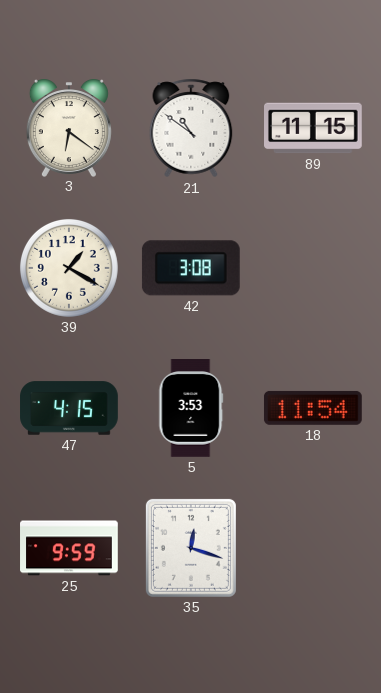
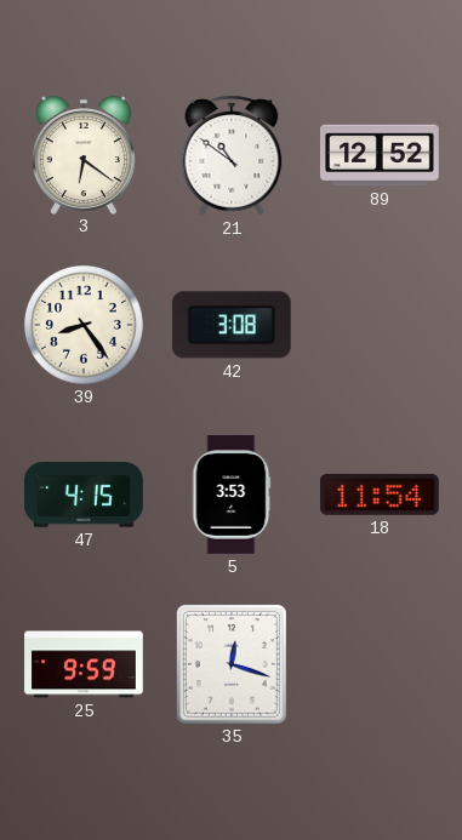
89: 11:15 -> 12:52 (381, 155)
39: 1:20 -> 8:24 (84, 325)
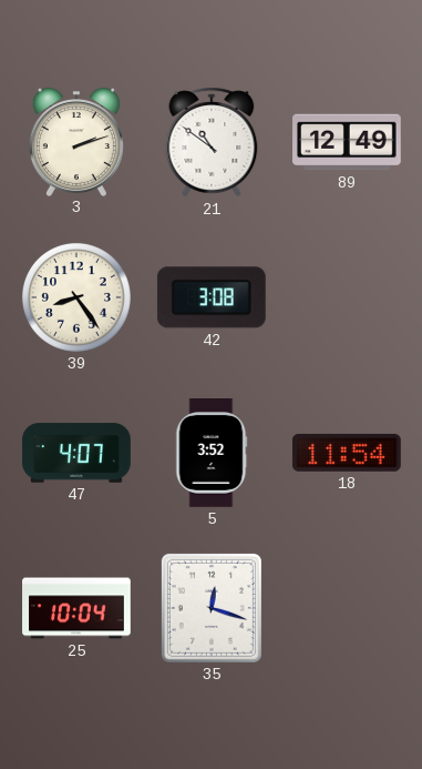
3: 6:21 -> 2:12 (76, 142)
89: 12:52 -> 12:49 (348, 142)
47: 4:15 -> 4:07 (76, 453)
5: 3:53 -> 3:52 (212, 454)
25: 9:59 -> 10:04 (76, 608)
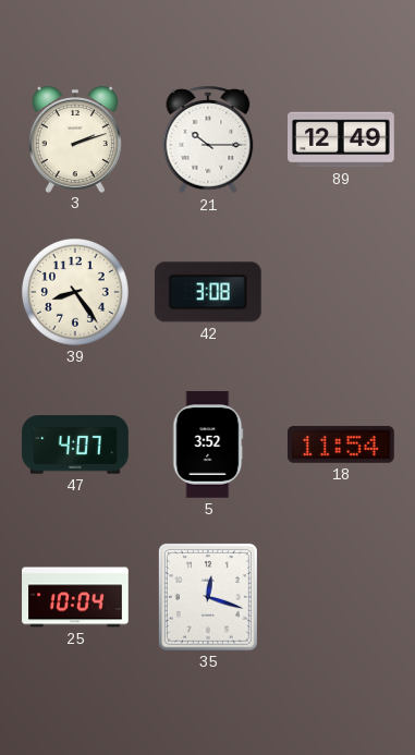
21: 10:51 -> 10:15 (208, 139)
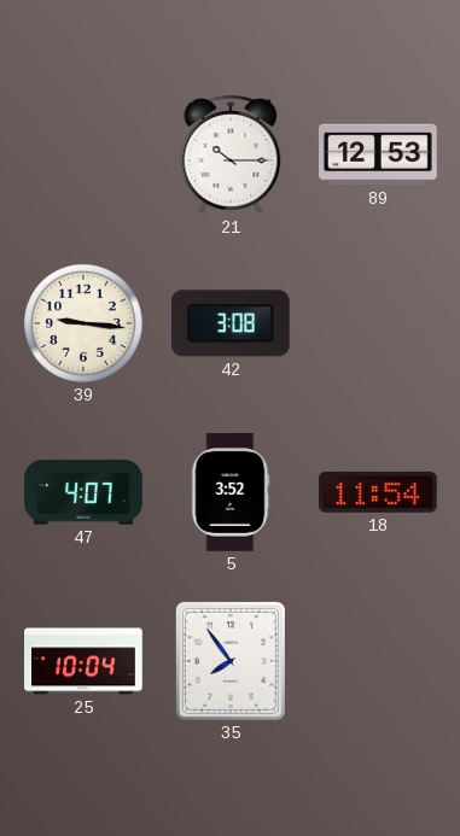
3: 2:12 -> none (75, 139)
89: 12:49 -> 12:53 (379, 154)
39: 8:24 -> 9:16 (83, 323)
35: 12:18 -> 7:54 (231, 661)
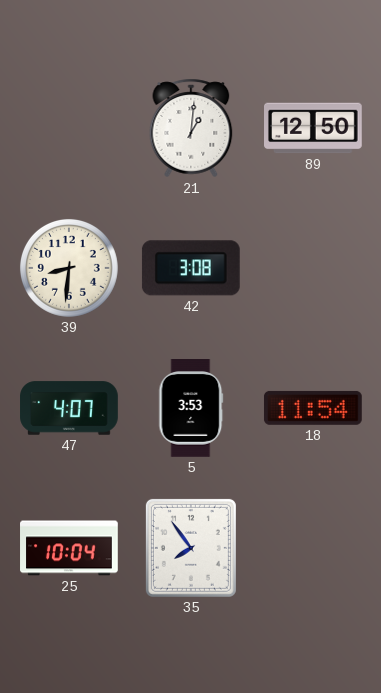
21: 10:15 -> 1:01 (191, 128)
89: 12:53 -> 12:50 (314, 128)
39: 9:16 -> 8:31 (69, 268)
5: 3:52 -> 3:53 (191, 409)
